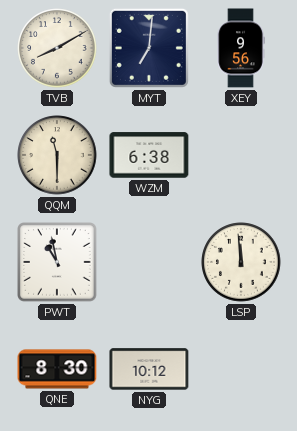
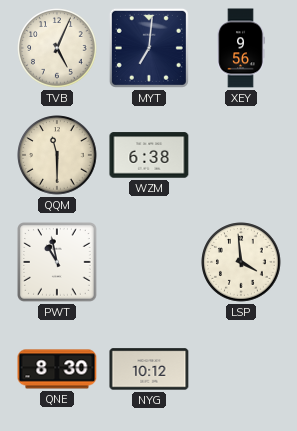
TVB: 8:10 -> 5:04 (57, 48)
LSP: 11:59 -> 3:59 (241, 262)
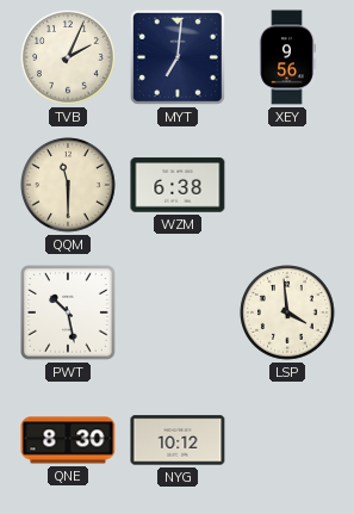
TVB: 5:04 -> 2:04 (68, 57)
PWT: 10:58 -> 10:28 (69, 314)
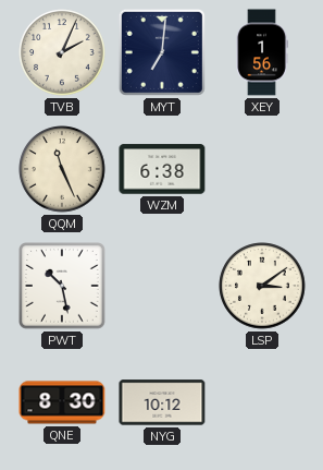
XEY: 9:56 -> 1:56 (262, 52)
QQM: 11:30 -> 11:26 (62, 169)
LSP: 3:59 -> 3:09 (262, 286)
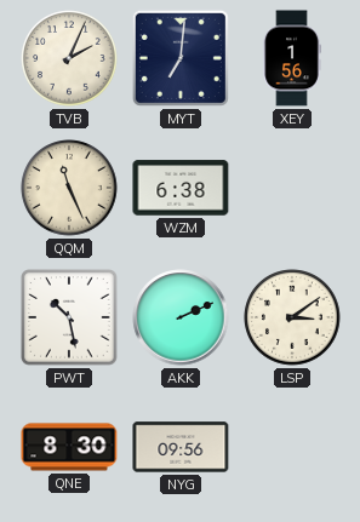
AKK: none -> 2:11 (181, 317)
NYG: 10:12 -> 09:56 (181, 447)
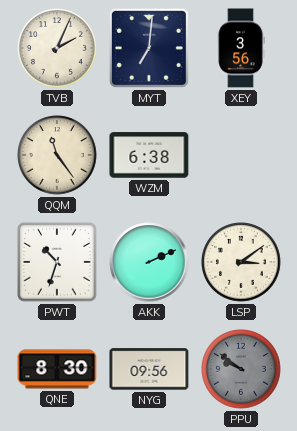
XEY: 1:56 -> 3:56 (241, 48)
QQM: 11:26 -> 11:24 (57, 155)
PWT: 10:28 -> 10:33 (58, 263)
PPU: none -> 9:51 (241, 369)
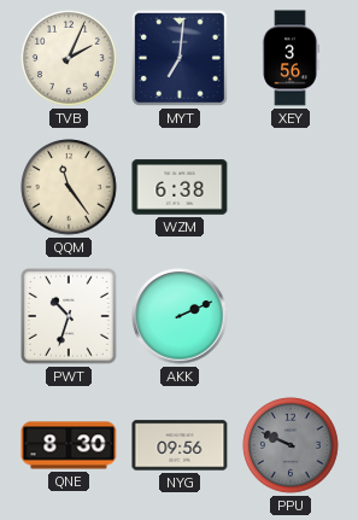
LSP: 3:09 -> none (241, 262)
PPU: 9:51 -> 9:49 (290, 445)
